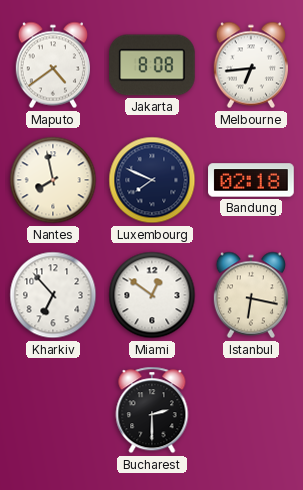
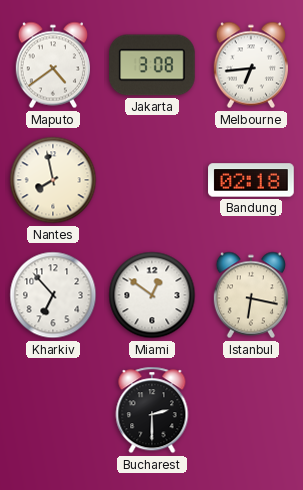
Jakarta: 8:08 -> 3:08 (153, 65)
Luxembourg: 7:49 -> none (152, 180)
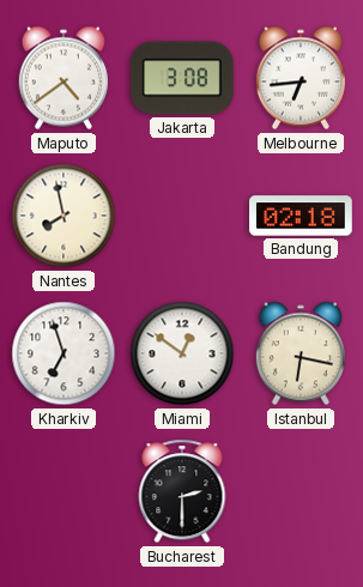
Kharkiv: 6:53 -> 6:57 (63, 353)
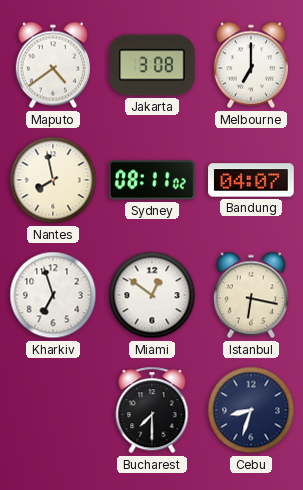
Melbourne: 6:44 -> 7:00 (251, 65)
Sydney: none -> 08:11 (152, 180)
Bandung: 02:18 -> 04:07 (251, 180)
Bucharest: 2:30 -> 7:30 (152, 410)
Cebu: none -> 8:33 (251, 410)
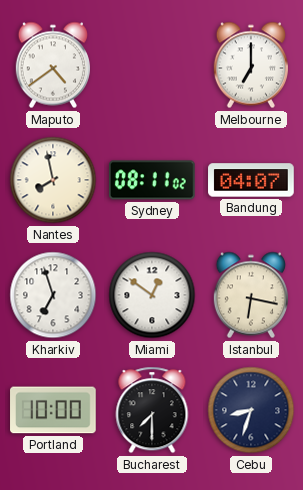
Jakarta: 3:08 -> none (153, 65)
Portland: none -> 10:00 (53, 410)
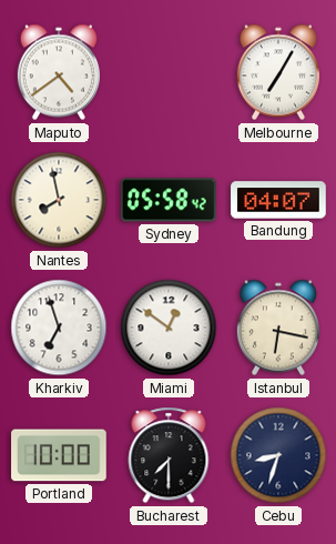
Melbourne: 7:00 -> 7:05 (278, 72)
Sydney: 08:11 -> 05:58 (169, 200)
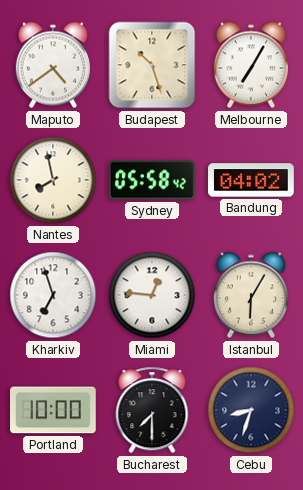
Budapest: none -> 10:27 (152, 65)
Bandung: 04:07 -> 04:02 (251, 180)
Miami: 12:51 -> 12:46 (152, 295)
Istanbul: 6:17 -> 6:05 (251, 295)
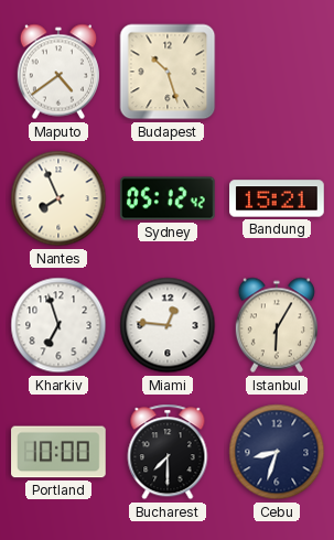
Melbourne: 7:05 -> none (251, 65)
Nantes: 7:58 -> 7:56 (58, 198)
Sydney: 05:58 -> 05:12 (168, 198)
Bandung: 04:02 -> 15:21 (277, 198)
